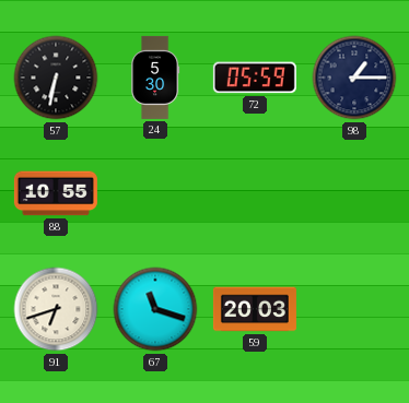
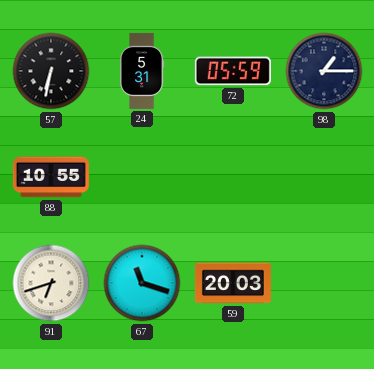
24: 5:30 -> 5:31 (142, 71)
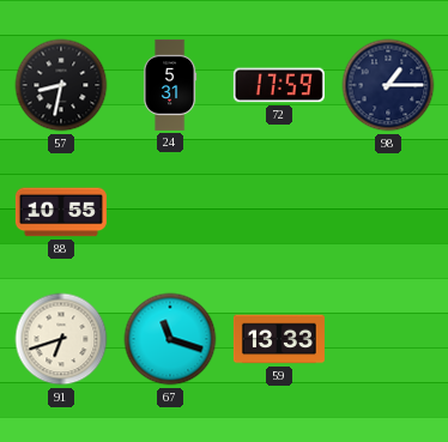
57: 6:32 -> 8:32 (61, 85)
72: 05:59 -> 17:59 (279, 85)
59: 20:03 -> 13:33 (279, 339)
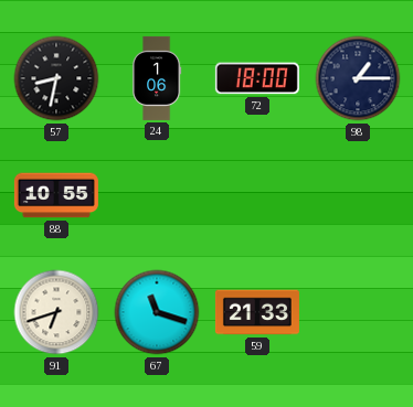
24: 5:31 -> 1:06 (157, 78)
72: 17:59 -> 18:00 (257, 78)
59: 13:33 -> 21:33 (257, 312)
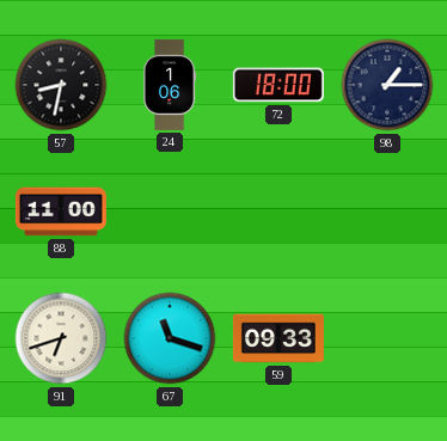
88: 10:55 -> 11:00 (61, 212)
59: 21:33 -> 09:33 (278, 338)
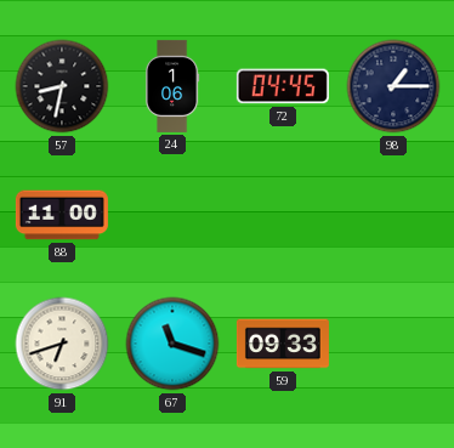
72: 18:00 -> 04:45 (283, 86)
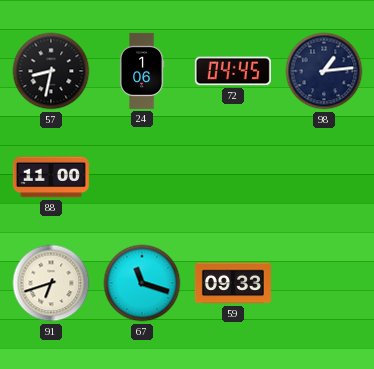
98: 1:15 -> 1:14 (324, 71)
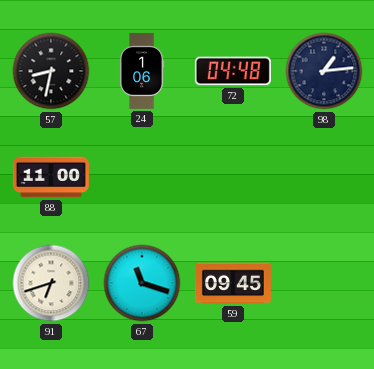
72: 04:45 -> 04:48 (233, 71)
59: 09:33 -> 09:45 (233, 283)
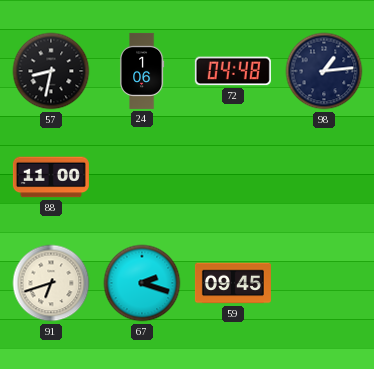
67: 11:18 -> 2:18 (142, 283)
